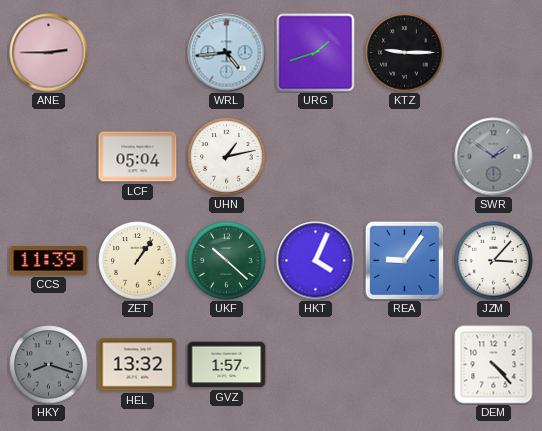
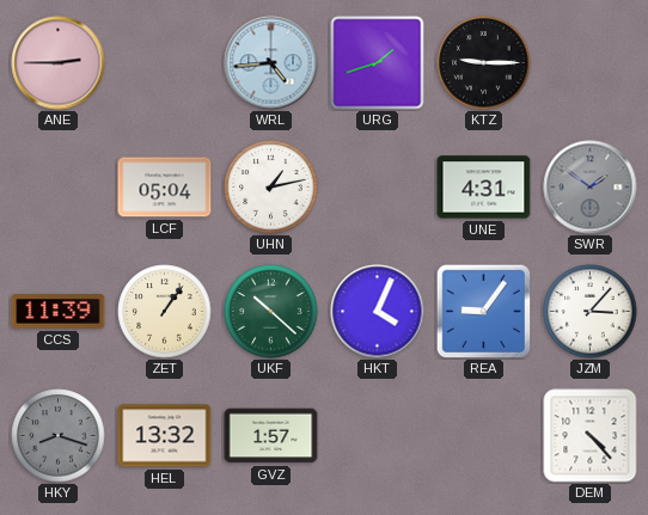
UNE: none -> 4:31 (484, 188)
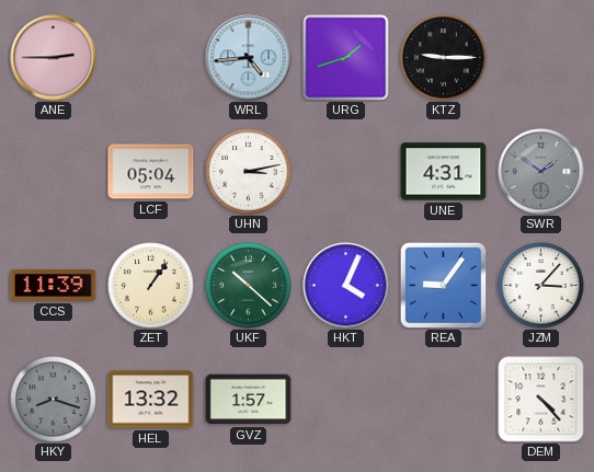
UHN: 1:13 -> 3:13 (249, 172)
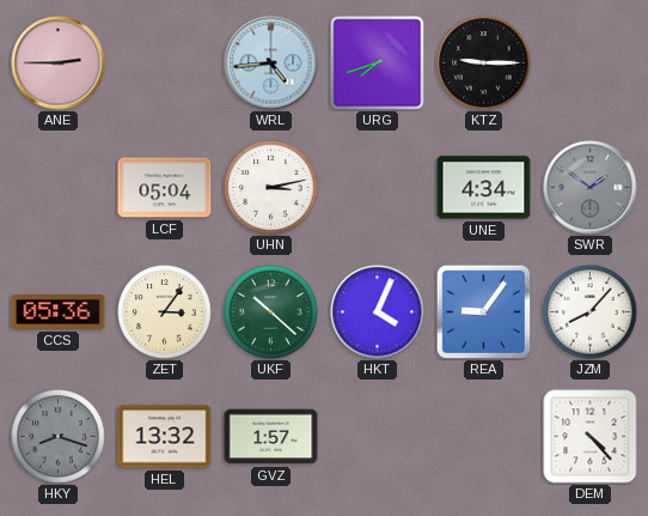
URG: 1:42 -> 7:42 (378, 63)
UNE: 4:31 -> 4:34 (484, 188)
CCS: 11:39 -> 05:36 (59, 312)
ZET: 1:06 -> 3:06 (165, 312)
JZM: 3:07 -> 8:07 (591, 312)
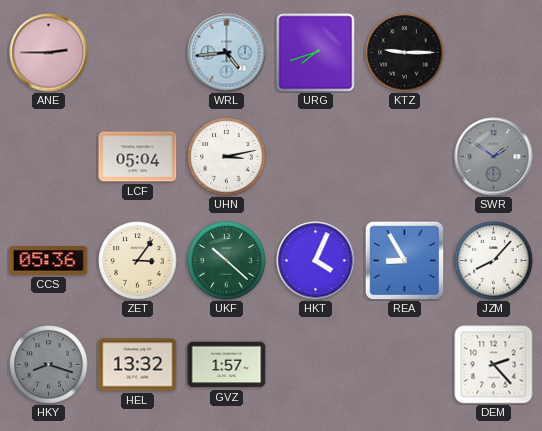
UNE: 4:34 -> none (484, 188)
REA: 9:06 -> 8:55 (404, 260)
DEM: 4:23 -> 2:23 (494, 365)
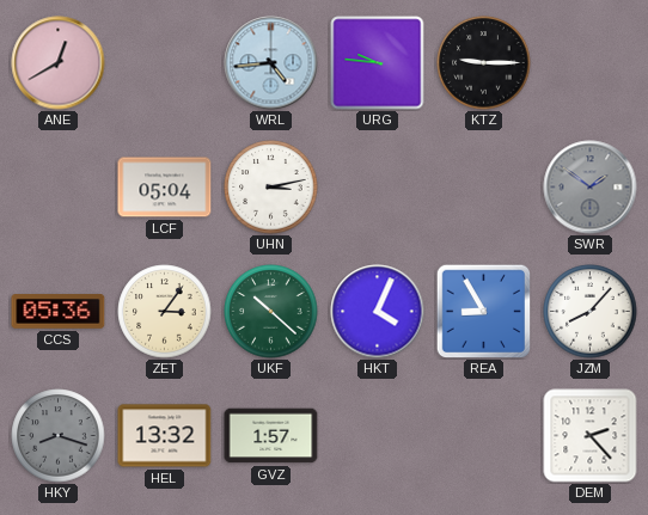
ANE: 2:45 -> 12:40 (59, 63)
URG: 7:42 -> 9:46 (378, 63)
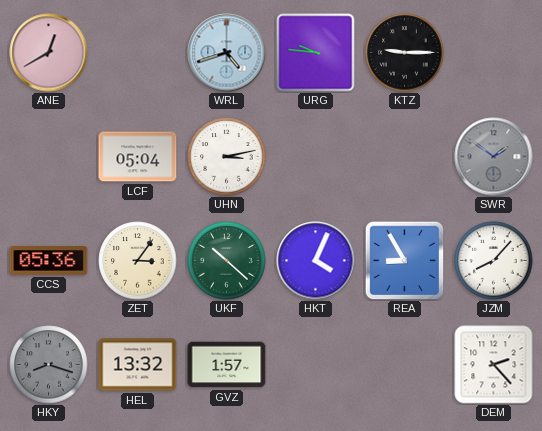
WRL: 4:44 -> 4:42 (227, 53)
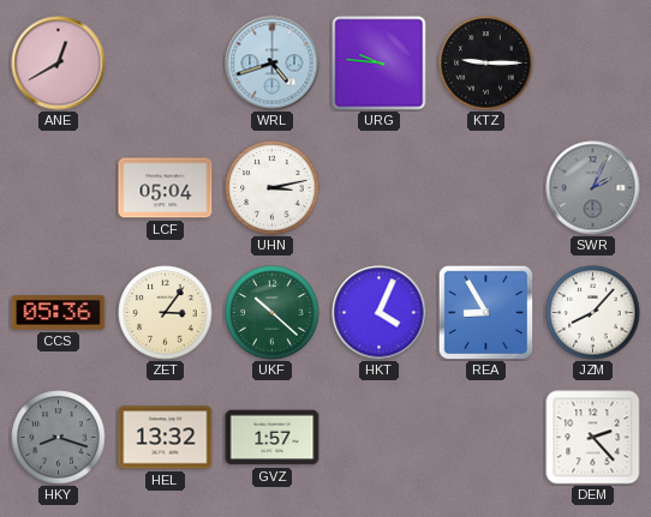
SWR: 1:51 -> 2:04 (593, 188)
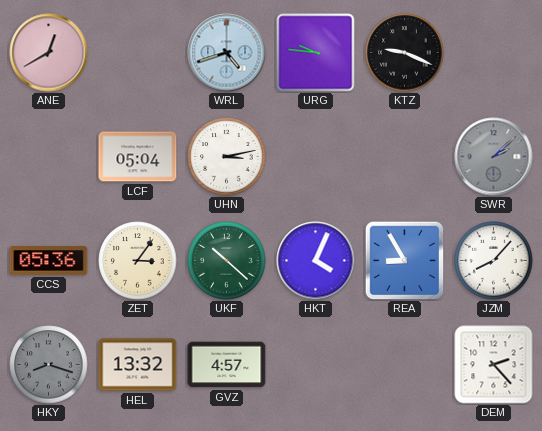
KTZ: 9:15 -> 9:19 (405, 53)
SWR: 2:04 -> 2:08 (494, 157)
GVZ: 1:57 -> 4:57 (227, 365)
